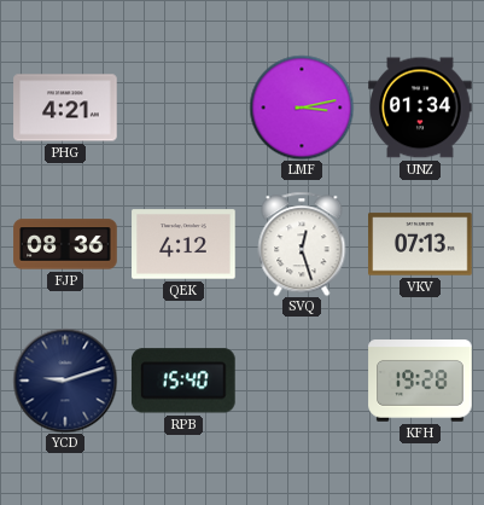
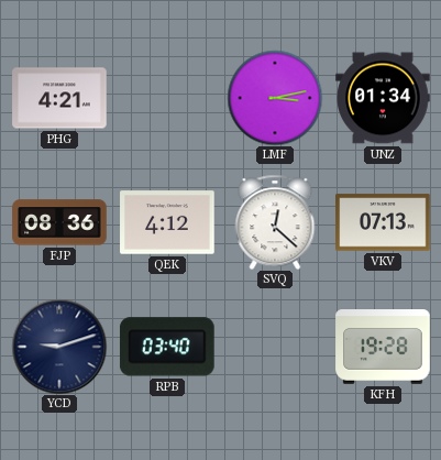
SVQ: 12:27 -> 12:22 (275, 222)
RPB: 15:40 -> 03:40 (167, 347)
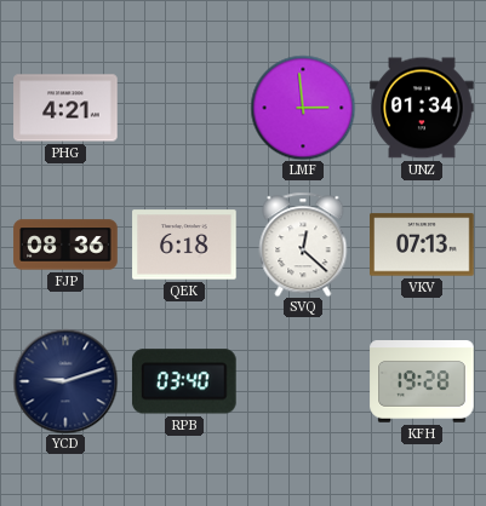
LMF: 3:13 -> 2:59 (303, 108)
QEK: 4:12 -> 6:18 (184, 245)
